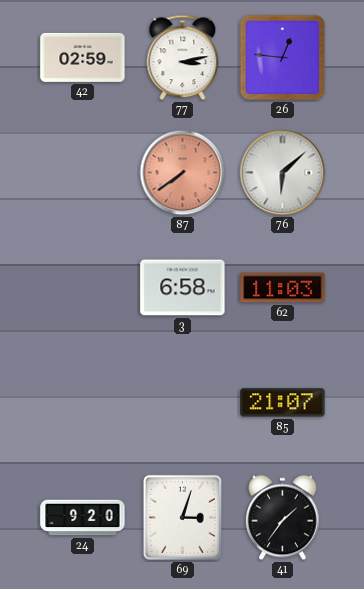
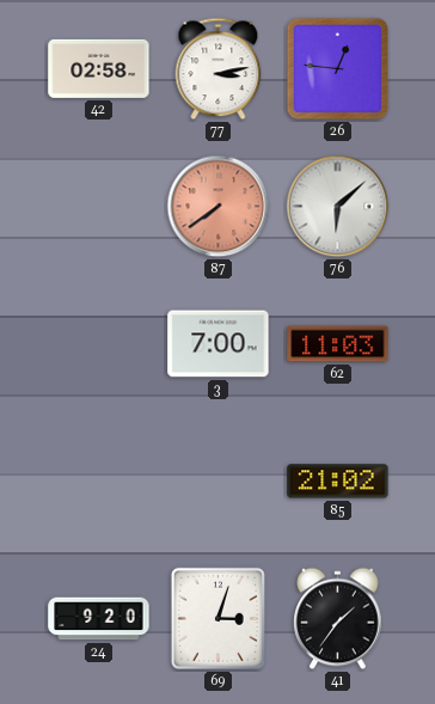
42: 02:59 -> 02:58 (99, 68)
3: 6:58 -> 7:00 (219, 344)
85: 21:07 -> 21:02 (338, 482)
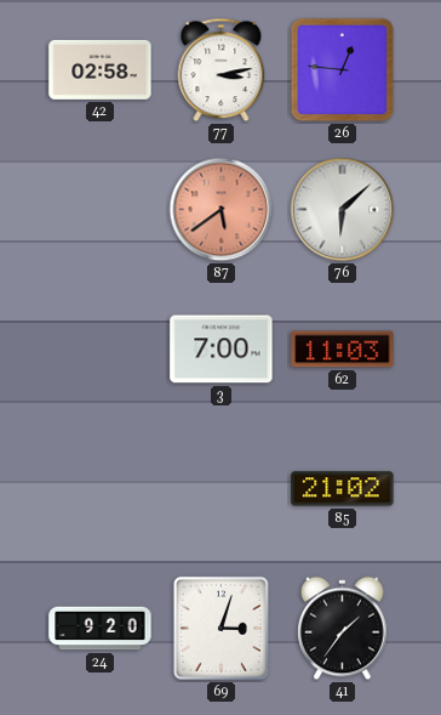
87: 7:39 -> 5:39 (222, 210)
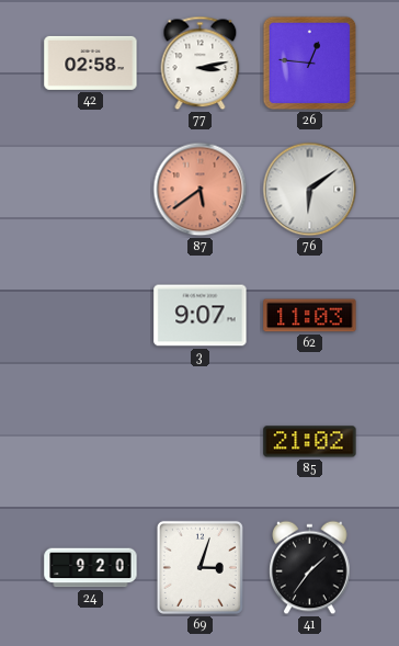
76: 6:08 -> 6:09 (310, 190)
3: 7:00 -> 9:07 (201, 316)
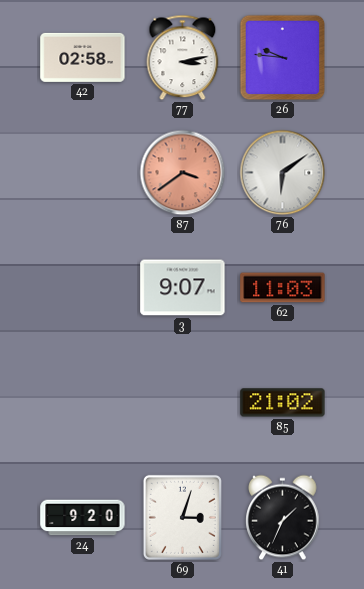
26: 12:46 -> 9:46 (283, 58)
87: 5:39 -> 3:39 (183, 173)
41: 1:36 -> 1:34 (283, 518)
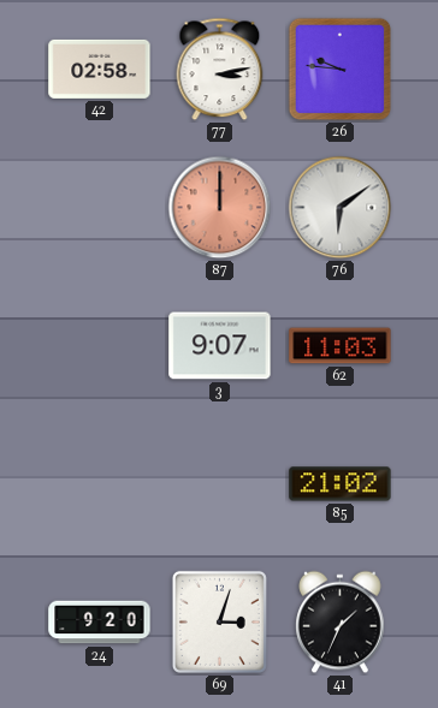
87: 3:39 -> 12:00 (220, 208)
